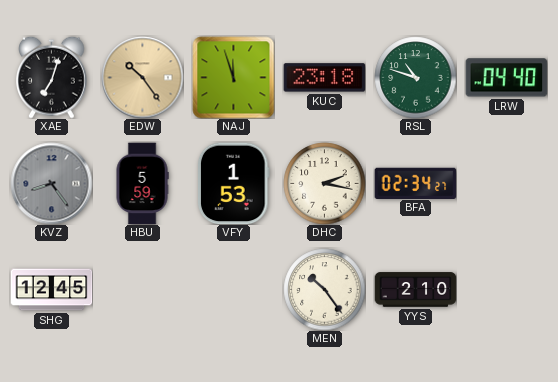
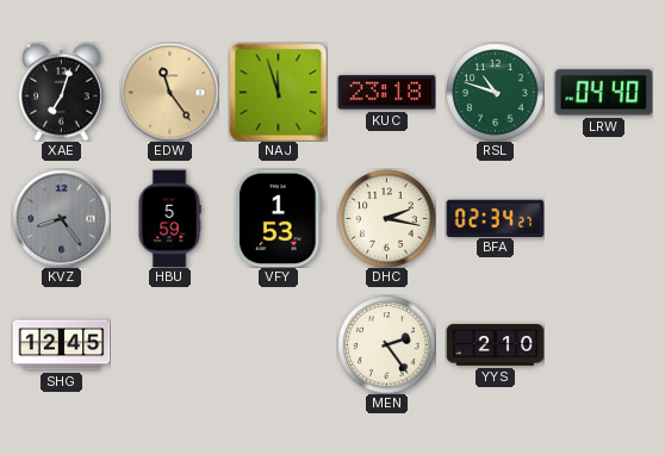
EDW: 10:24 -> 11:24 (169, 92)
MEN: 10:24 -> 2:24 (386, 344)
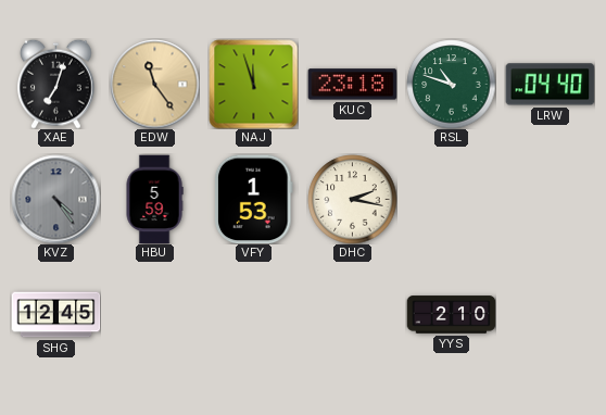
KVZ: 8:24 -> 4:24 (55, 199)
BFA: 02:34 -> none (495, 218)
MEN: 2:24 -> none (386, 344)
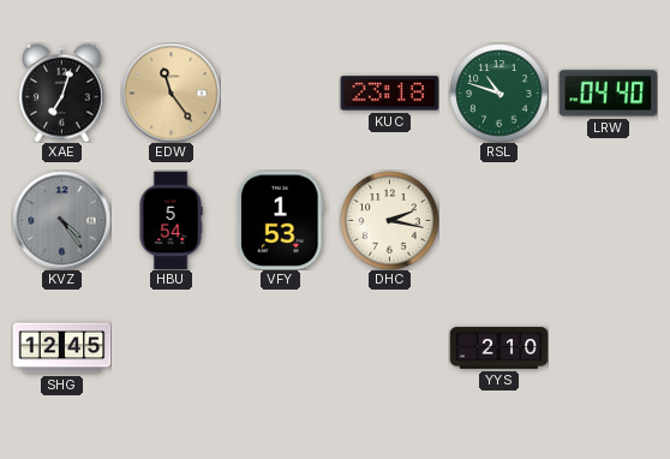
NAJ: 11:57 -> none (253, 84)
HBU: 5:59 -> 5:54 (171, 220)
